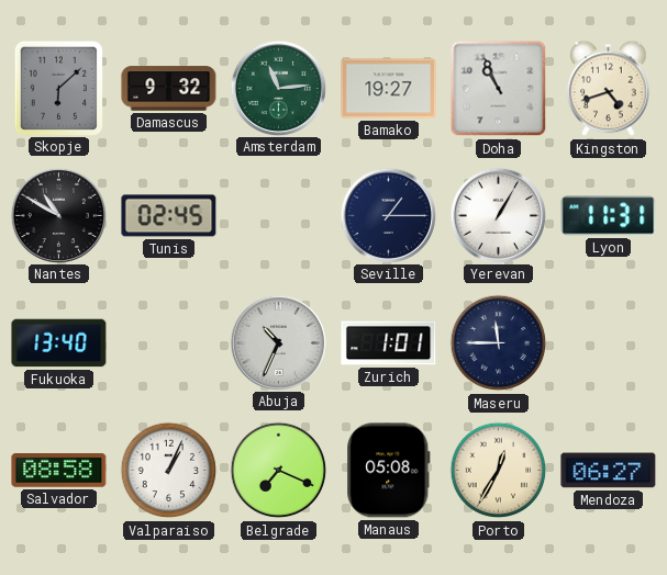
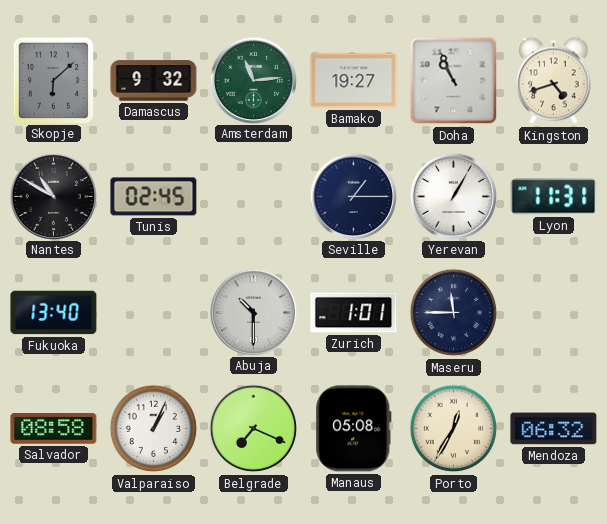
Abuja: 10:34 -> 10:30 (253, 312)
Mendoza: 06:27 -> 06:32 (554, 429)
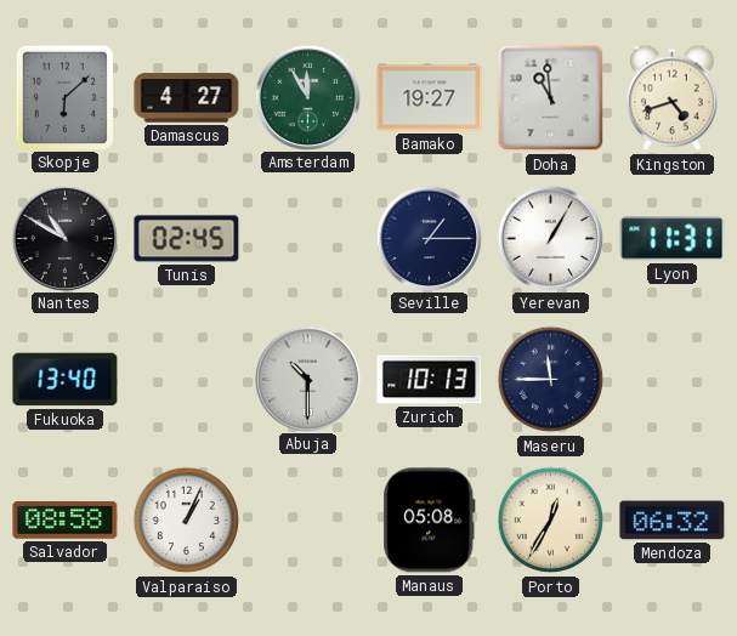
Damascus: 9:32 -> 4:27 (187, 98)
Amsterdam: 11:14 -> 11:55 (307, 97)
Doha: 10:56 -> 10:59 (551, 98)
Zurich: 1:01 -> 10:13 (430, 380)
Belgrade: 7:19 -> none (254, 429)
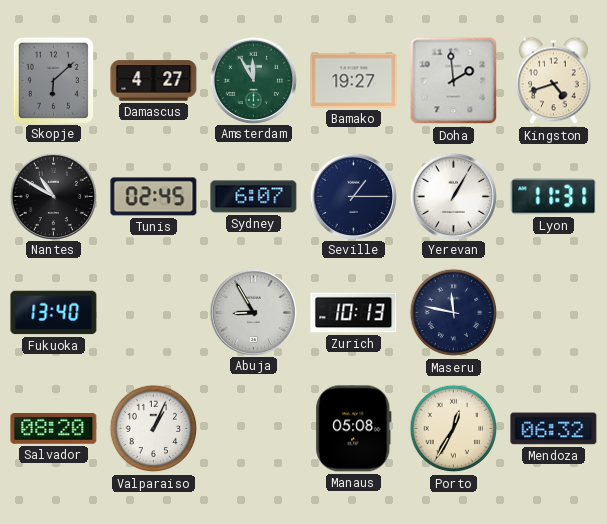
Doha: 10:59 -> 1:59 (454, 81)
Sydney: none -> 6:07 (254, 197)
Abuja: 10:30 -> 8:55 (253, 312)
Maseru: 11:45 -> 11:47 (454, 313)
Salvador: 08:58 -> 08:20 (54, 429)
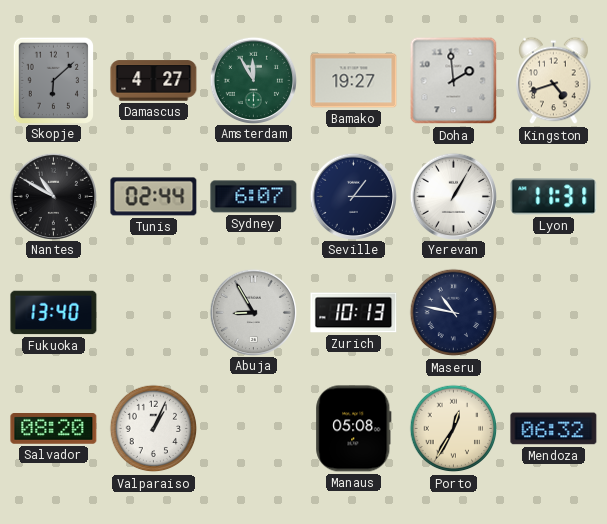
Tunis: 02:45 -> 02:44 (154, 197)
Maseru: 11:47 -> 10:47 (454, 313)
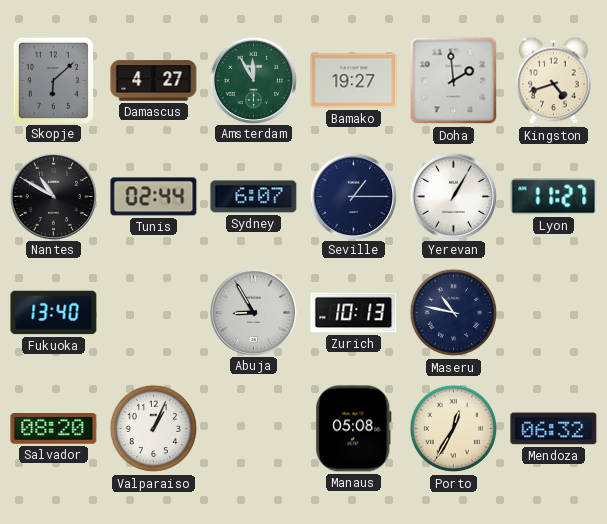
Lyon: 11:31 -> 11:27 (554, 197)
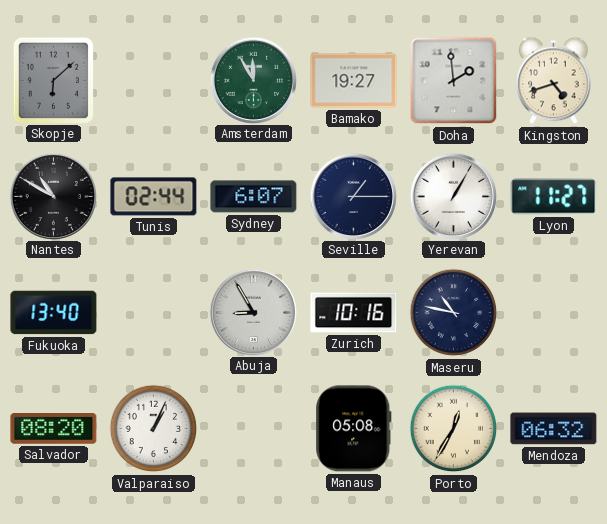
Damascus: 4:27 -> none (154, 81)
Zurich: 10:13 -> 10:16 (354, 313)
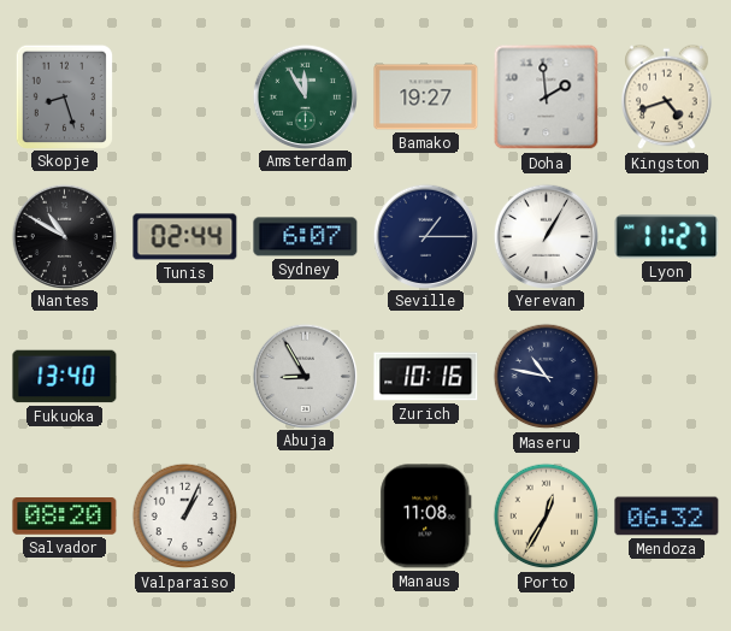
Skopje: 6:08 -> 8:27 (64, 96)
Manaus: 05:08 -> 11:08 (426, 517)
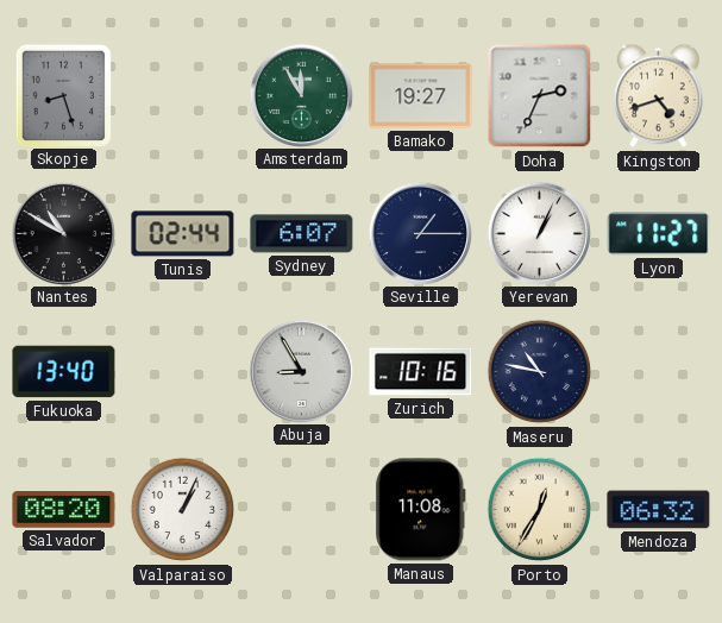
Doha: 1:59 -> 2:34 (540, 96)
Yerevan: 1:05 -> 1:04 (539, 233)
